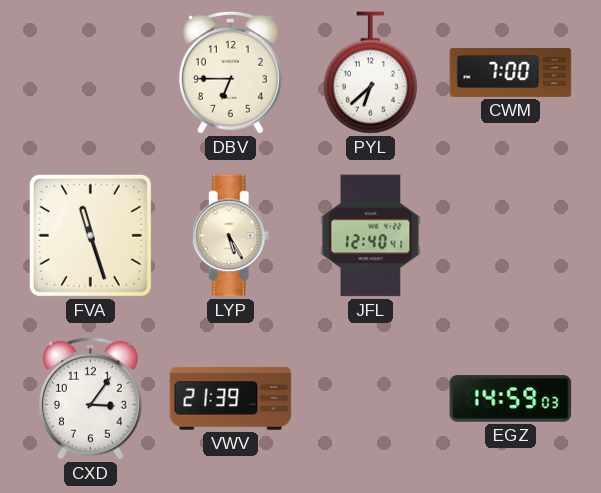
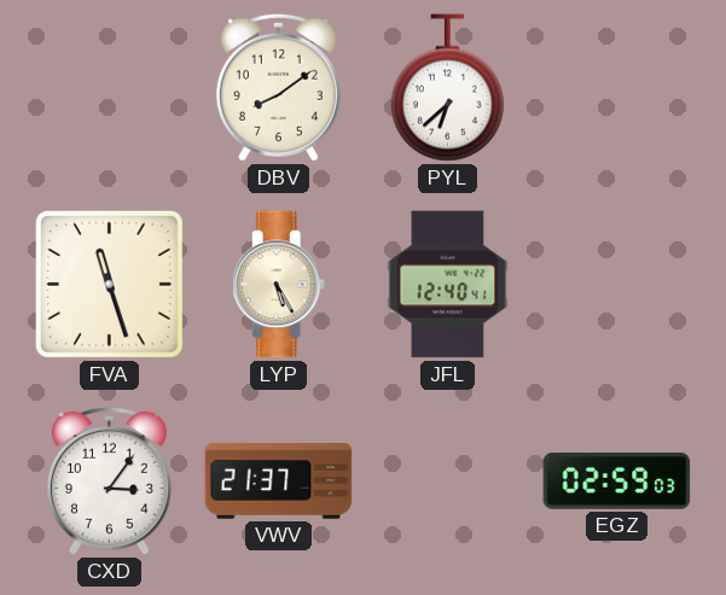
DBV: 6:45 -> 8:09 (278, 87)
CWM: 7:00 -> none (511, 72)
VWV: 21:39 -> 21:37 (279, 482)
EGZ: 14:59 -> 02:59 (617, 482)
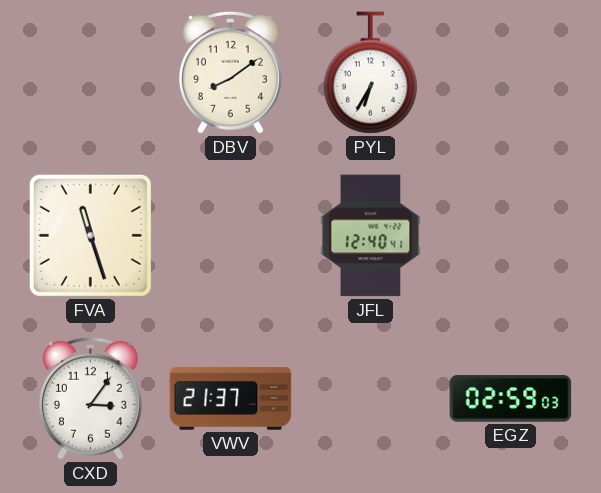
PYL: 6:38 -> 6:35 (370, 73)
LYP: 5:25 -> none (279, 285)
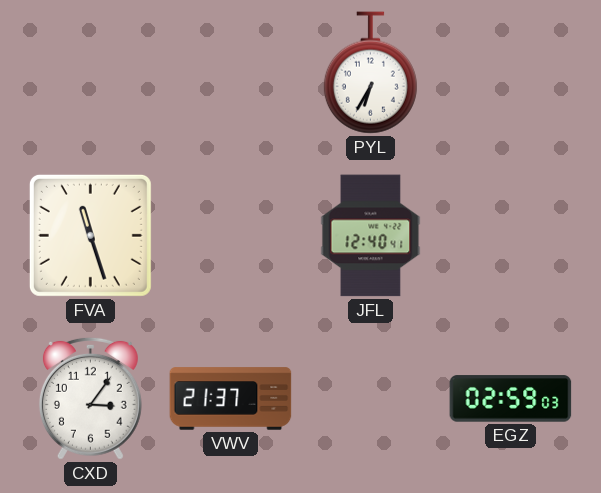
DBV: 8:09 -> none (230, 72)
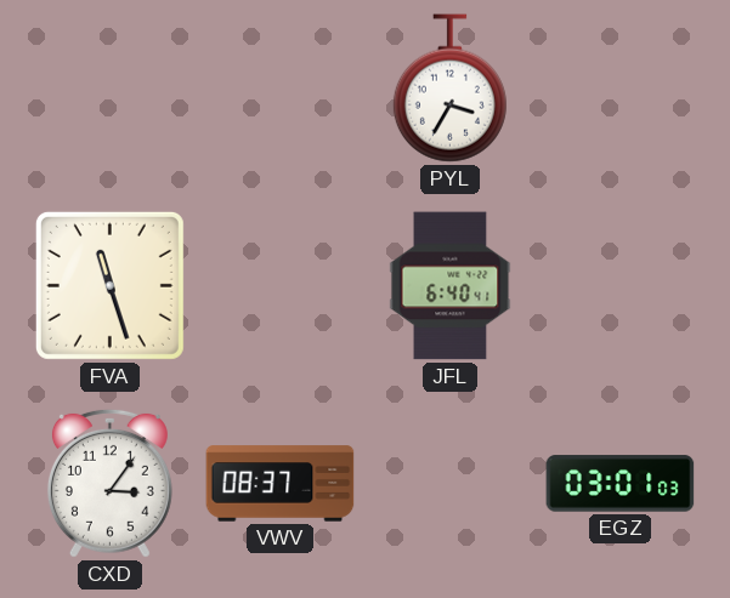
PYL: 6:35 -> 3:35 (449, 89)
JFL: 12:40 -> 6:40 (451, 286)
VWV: 21:37 -> 08:37 (281, 484)
EGZ: 02:59 -> 03:01 (621, 484)
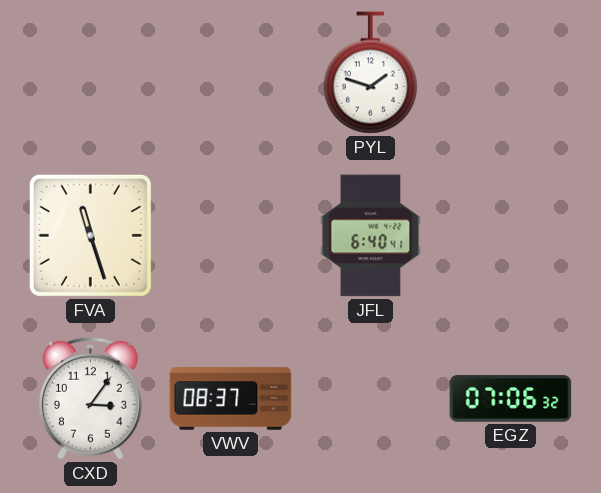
PYL: 3:35 -> 1:48 (370, 73)
EGZ: 03:01 -> 07:06 (511, 399)
